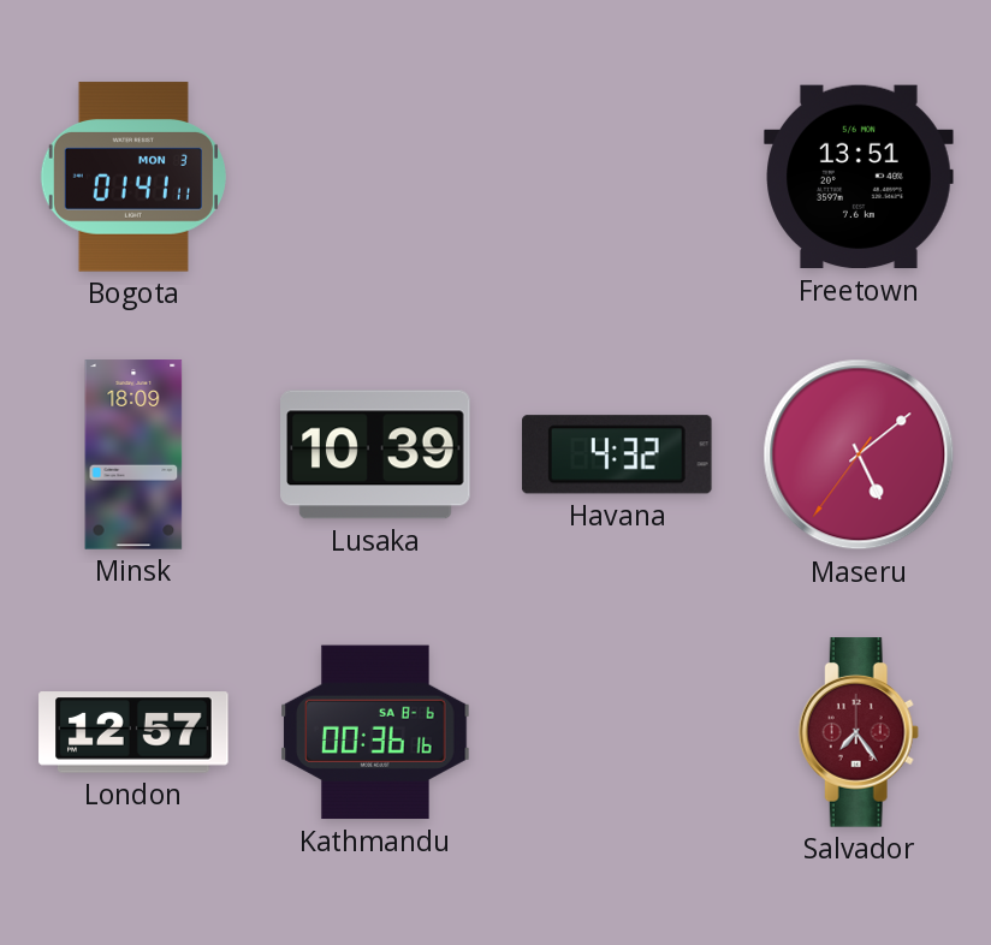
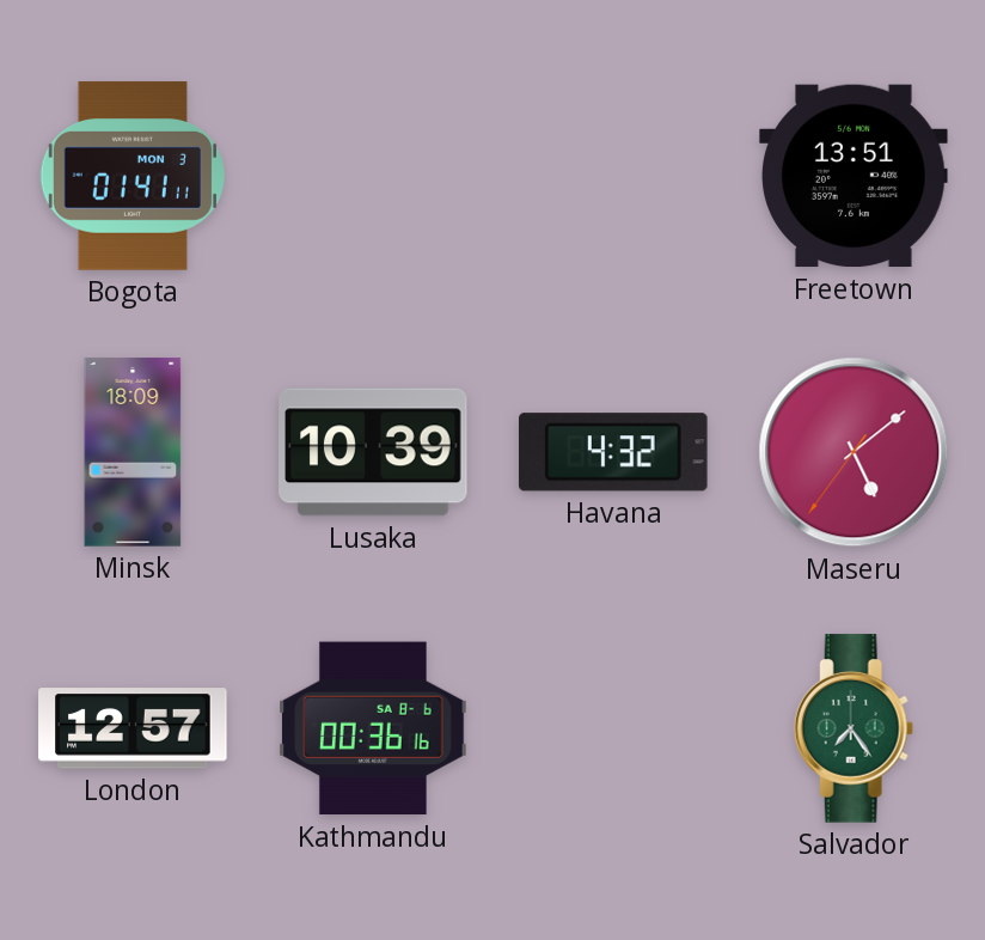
Salvador dial: burgundy -> green (854, 728)
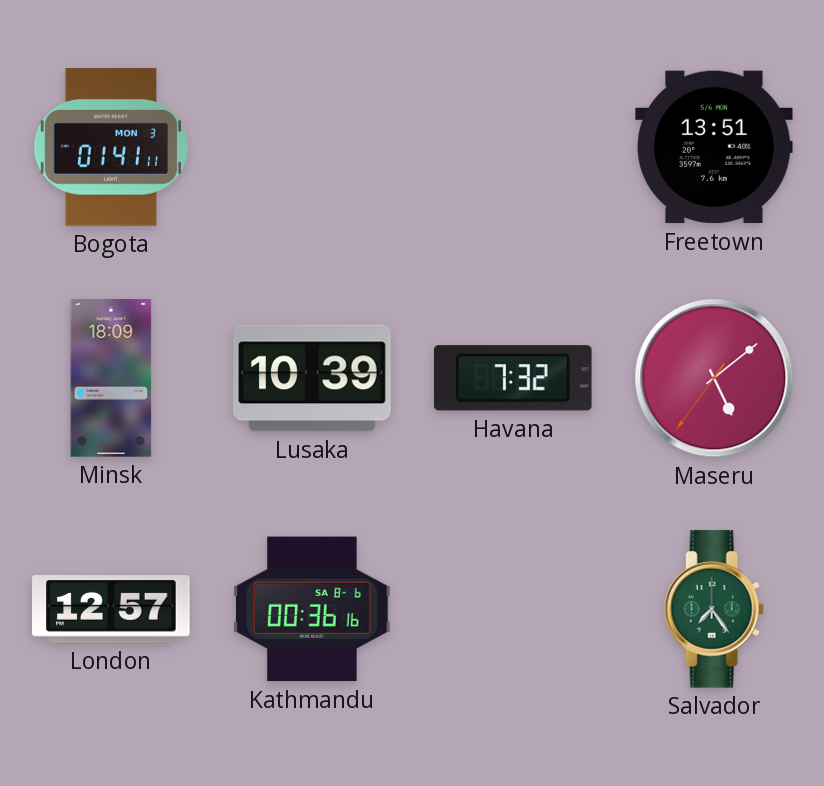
Havana: 4:32 -> 7:32 (514, 378)
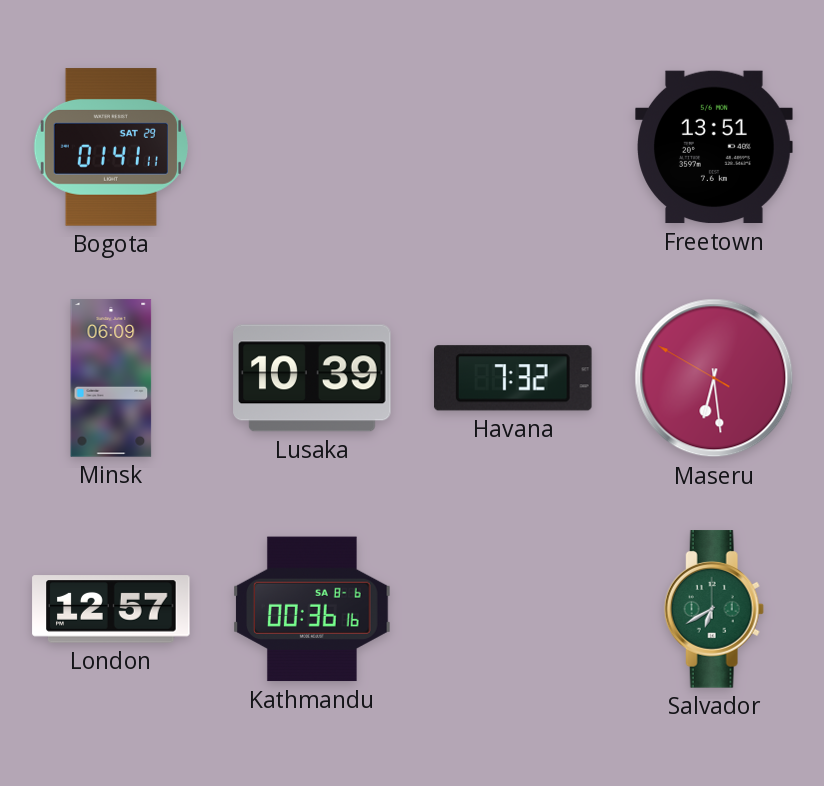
Bogota date: MON 3 -> SAT 29 (111, 147)
Minsk: 18:09 -> 06:09 (111, 378)
Maseru: 5:08 -> 6:28 (714, 378)
Salvador: 7:24 -> 6:40 (714, 609)
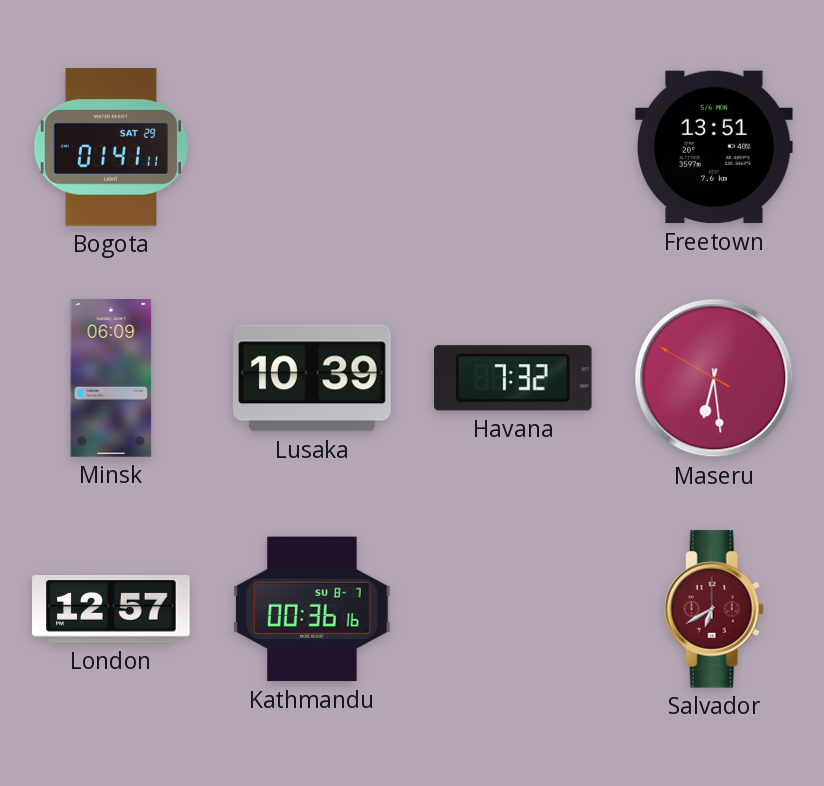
Kathmandu date: SA 8-6 -> SU 8-7 (312, 609)
Salvador dial: green -> burgundy (714, 609)
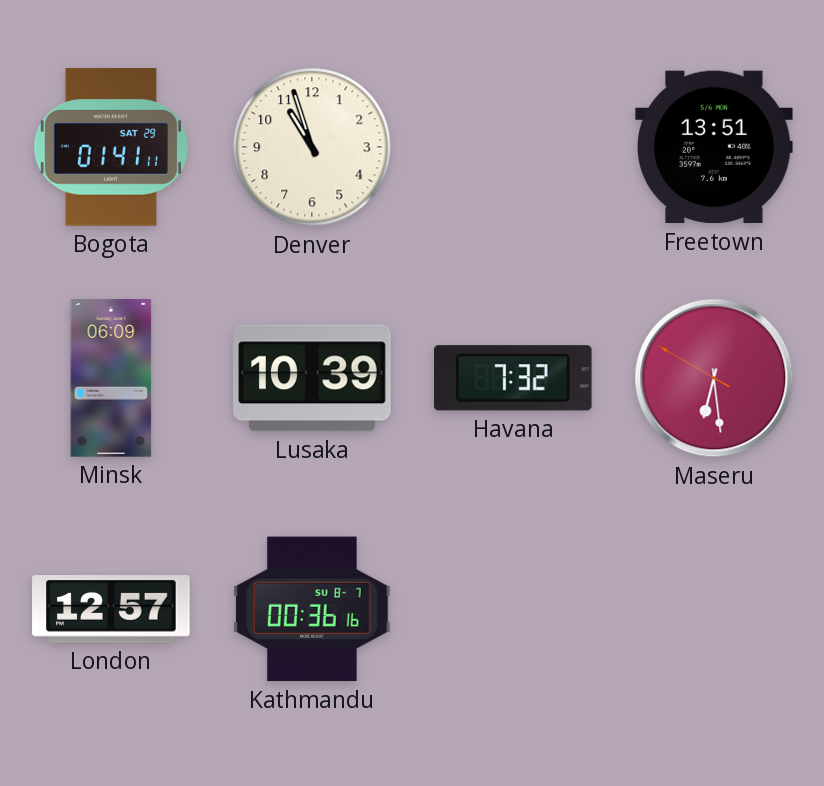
Denver: none -> 10:57 (312, 147)
Salvador: 6:40 -> none (714, 609)
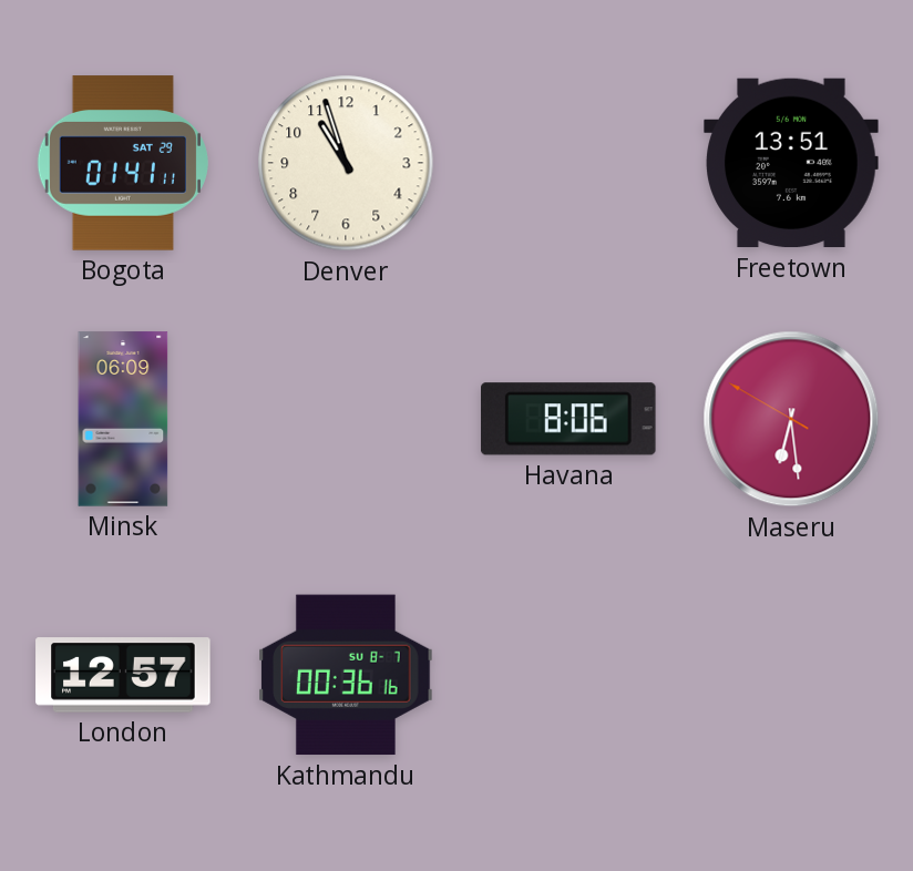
Lusaka: 10:39 -> none (312, 378)
Havana: 7:32 -> 8:06 (570, 419)
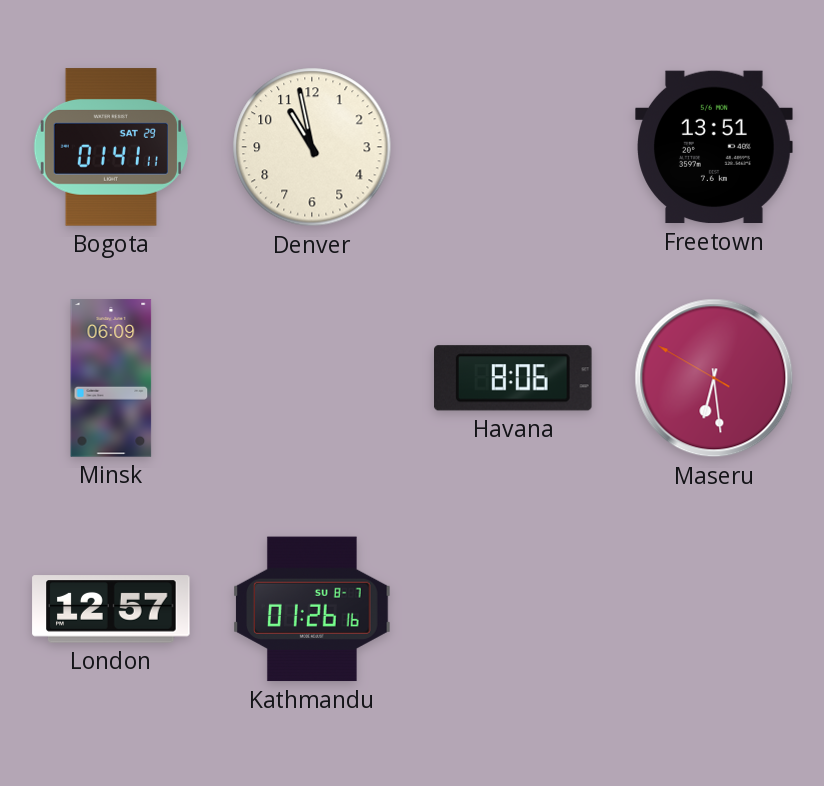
Denver: 10:57 -> 10:58 (312, 147)
Kathmandu: 00:36 -> 01:26 (312, 609)
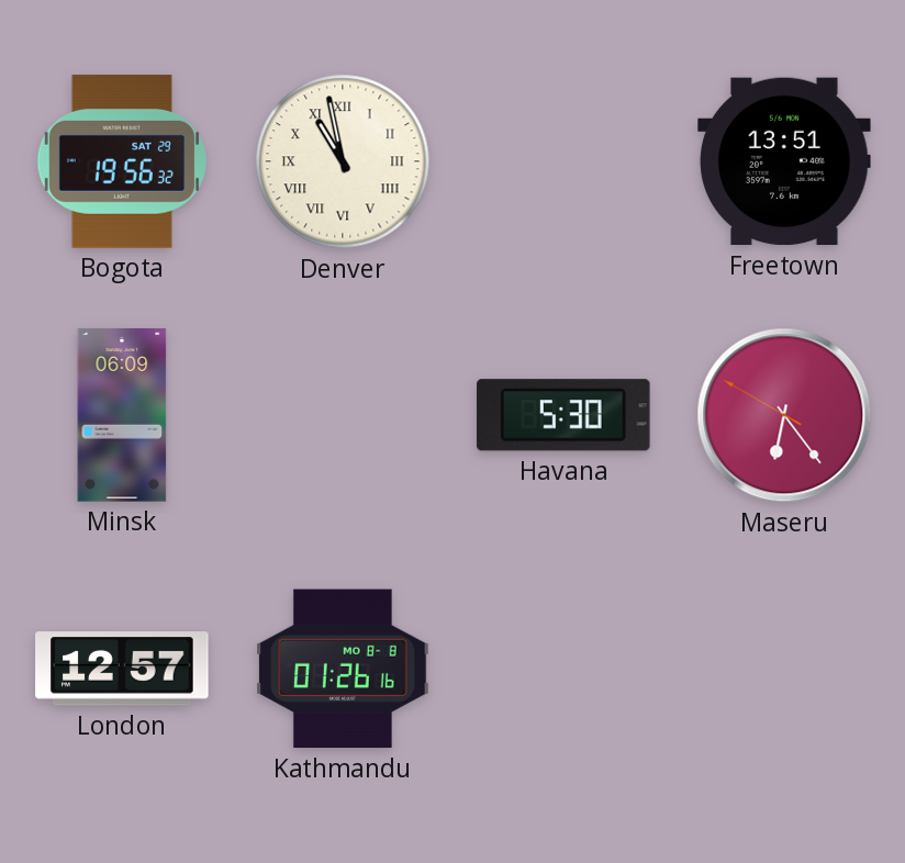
Bogota: 01:41 -> 19:56 (122, 161)
Denver numerals: Arabic -> Roman (343, 161)
Havana: 8:06 -> 5:30 (565, 415)
Maseru: 6:28 -> 6:23 (784, 415)
Kathmandu date: SU 8-7 -> MO 8-8 (343, 669)
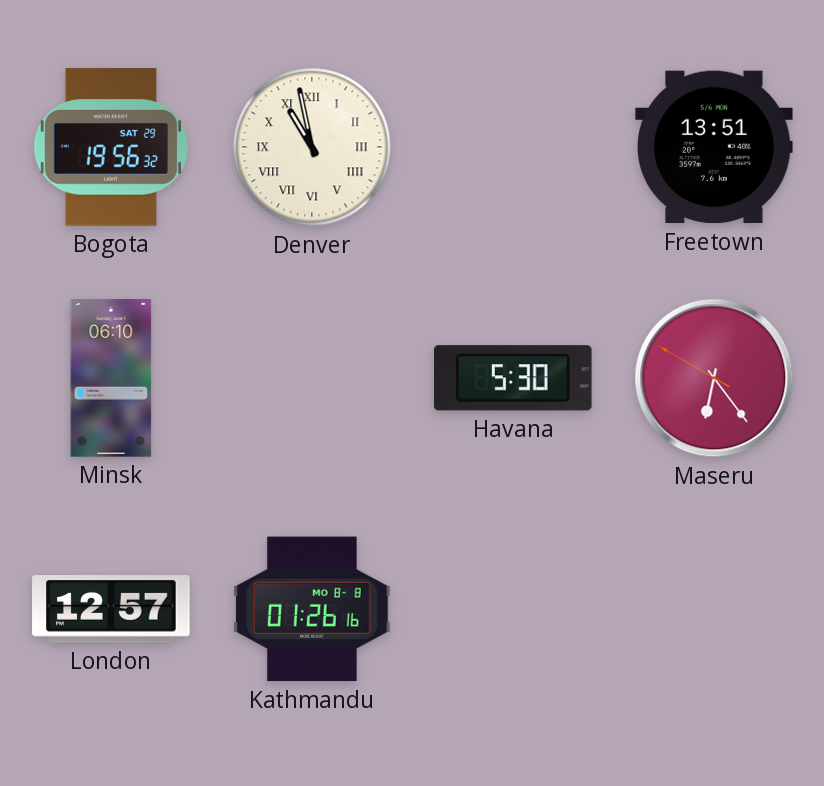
Minsk: 06:09 -> 06:10 (111, 378)
